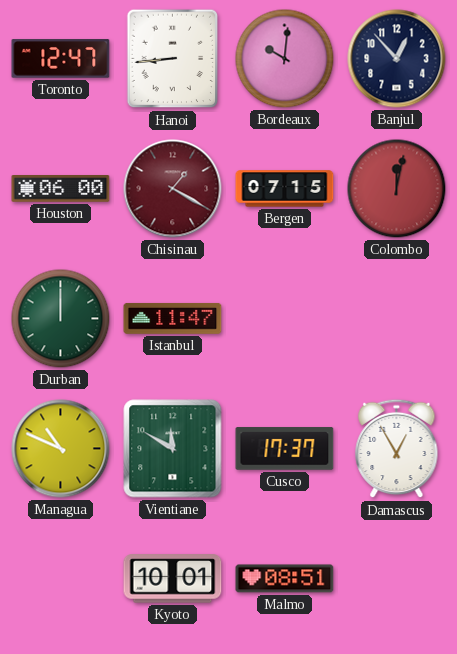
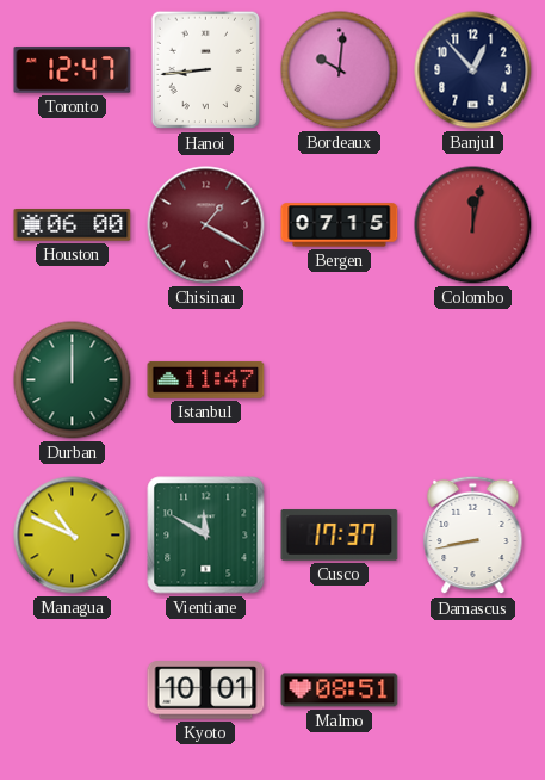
Damascus: 12:55 -> 8:43 (473, 536)
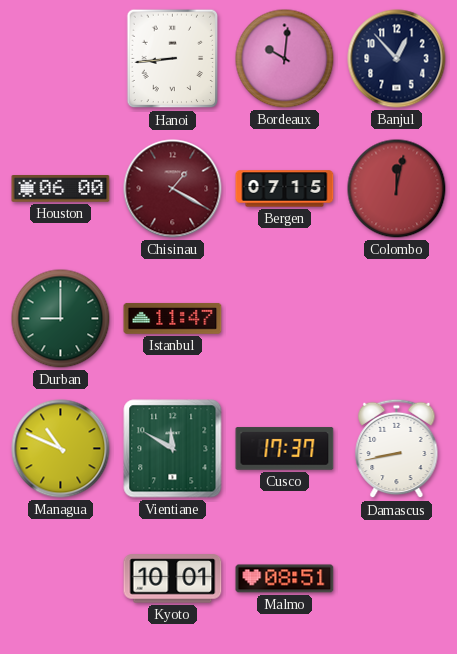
Toronto: 12:47 -> none (73, 70)
Durban: 12:00 -> 9:00 (61, 319)
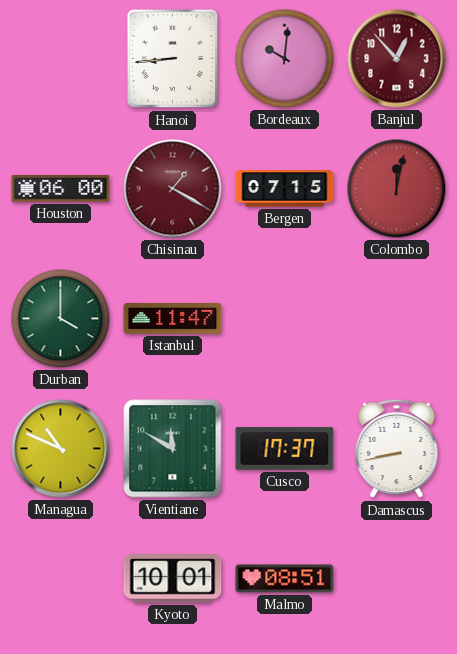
Banjul dial: navy -> burgundy (397, 59)
Durban: 9:00 -> 4:00 (61, 319)
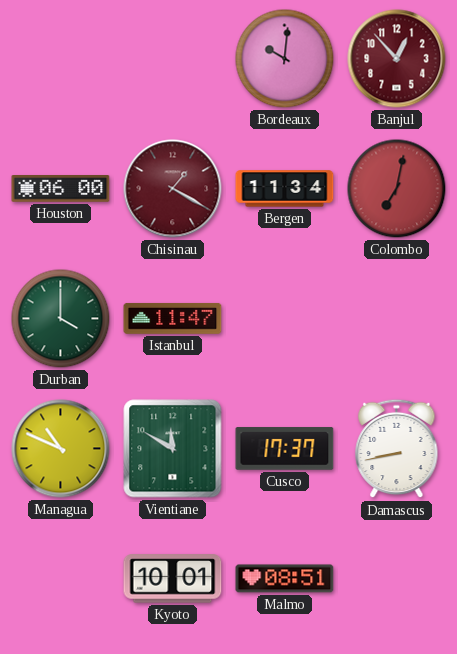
Hanoi: 8:44 -> none (173, 59)
Bergen: 07:15 -> 11:34 (285, 189)
Colombo: 12:02 -> 7:02 (397, 189)
